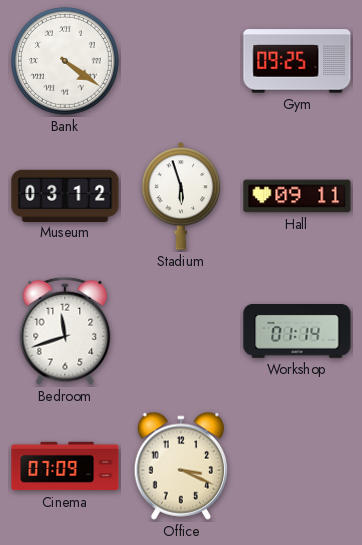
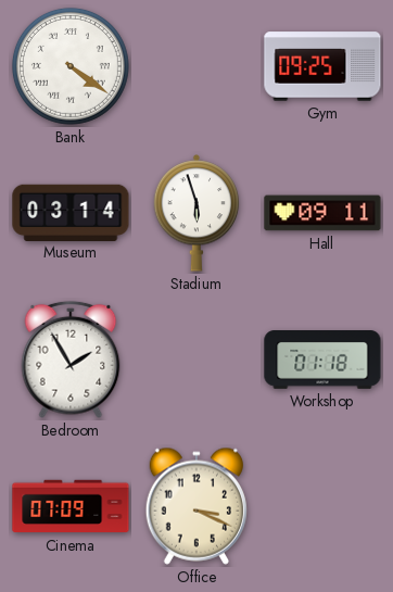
Museum: 03:12 -> 03:14 (71, 212)
Bedroom: 11:42 -> 1:55 (71, 360)
Workshop: 01:14 -> 01:18 (322, 361)
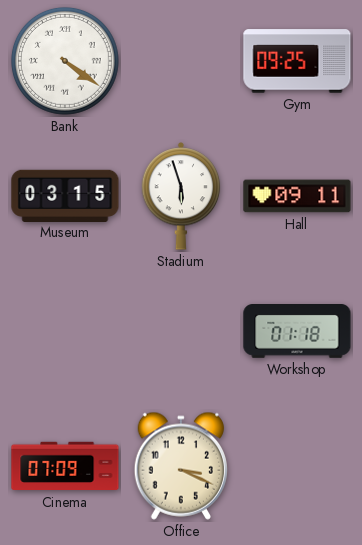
Museum: 03:14 -> 03:15 (65, 195)
Bedroom: 1:55 -> none (71, 360)
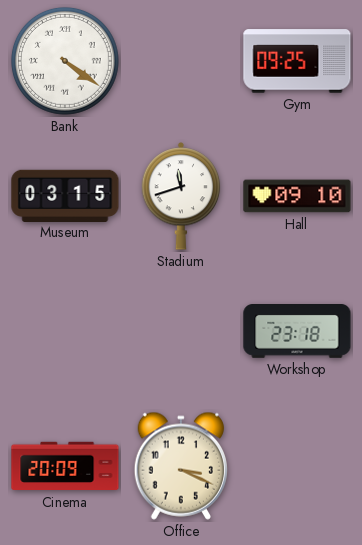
Stadium: 5:57 -> 11:42 (181, 196)
Hall: 09:11 -> 09:10 (297, 196)
Workshop: 01:18 -> 23:18 (297, 332)
Cinema: 07:09 -> 20:09 (65, 466)
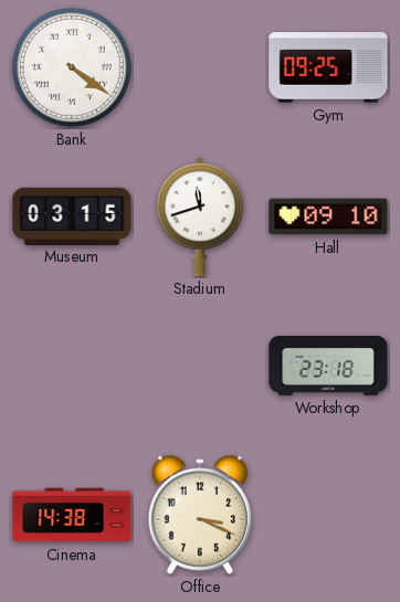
Cinema: 20:09 -> 14:38 (72, 515)
